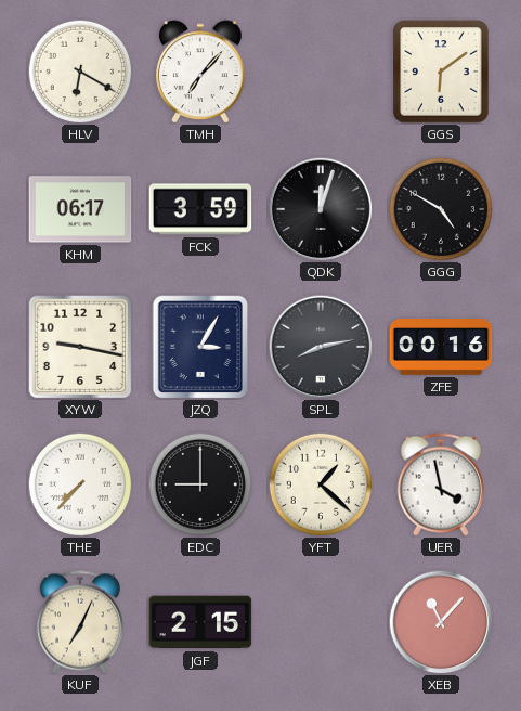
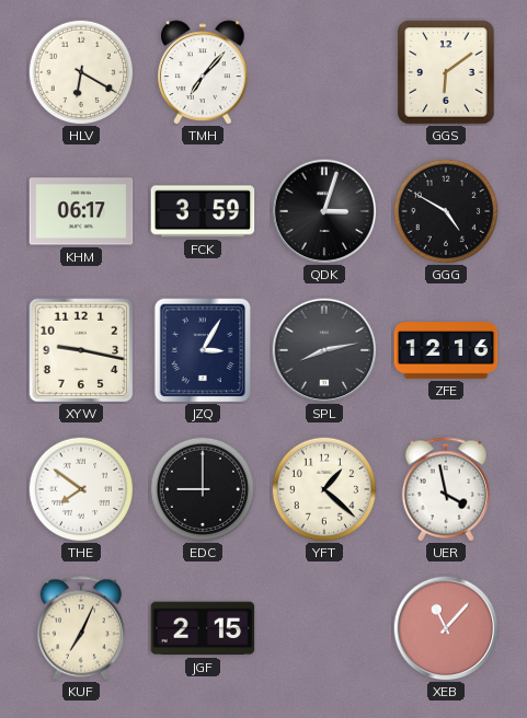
QDK: 12:03 -> 3:03 (324, 211)
ZFE: 00:16 -> 12:16 (446, 350)
THE: 7:37 -> 7:51 (81, 489)
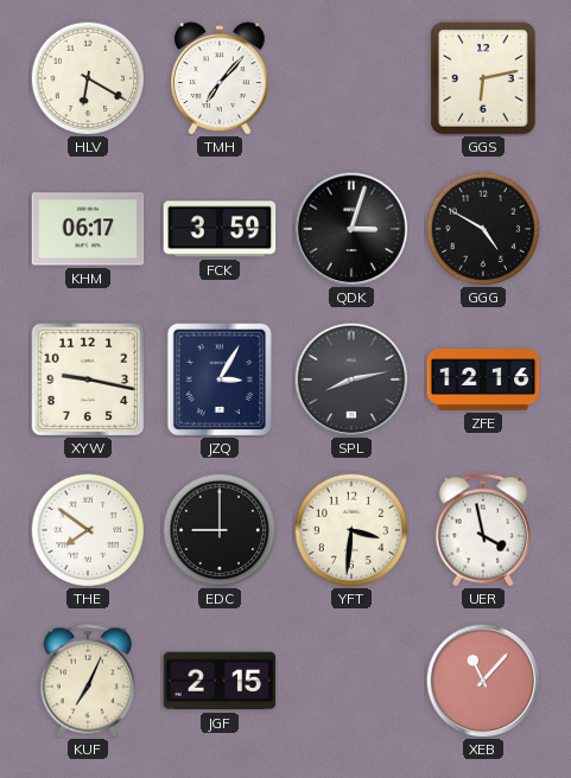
GGS: 6:09 -> 6:13 (483, 78)
YFT: 1:22 -> 3:31 (351, 530)
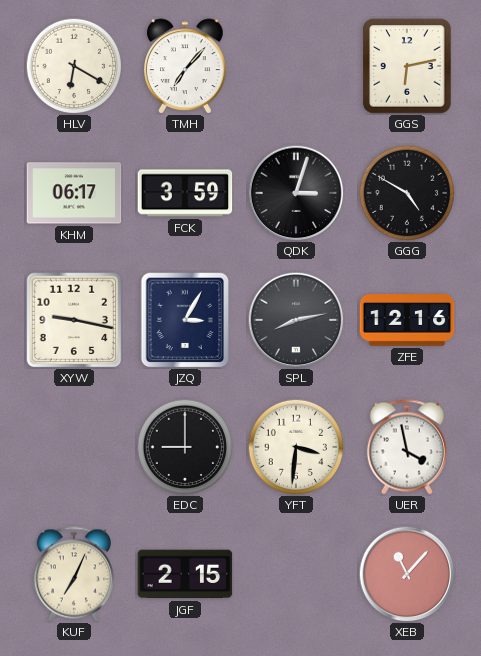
THE: 7:51 -> none (88, 530)
